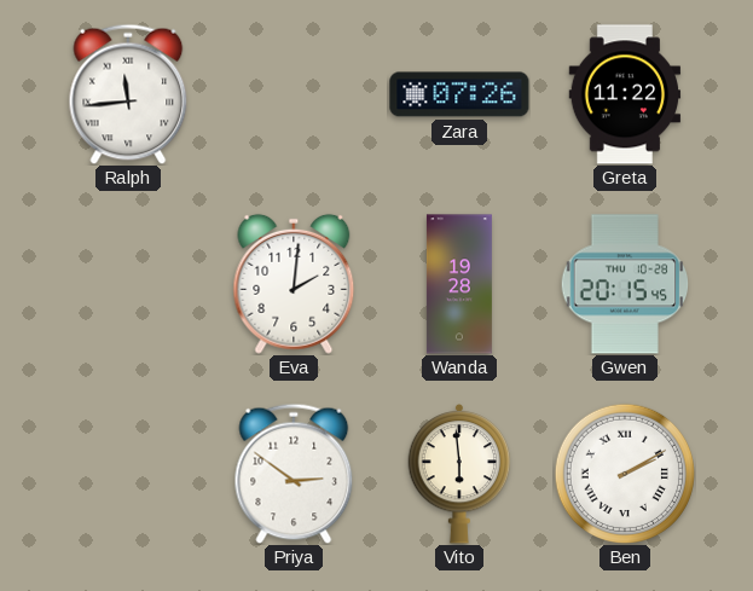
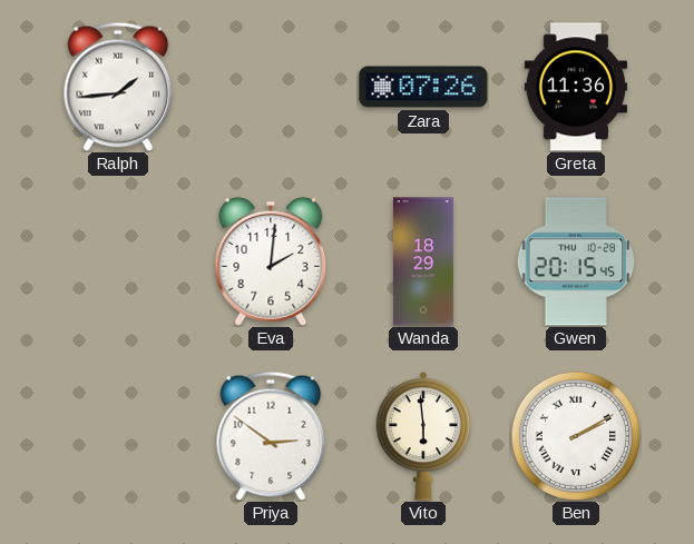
Ralph: 11:44 -> 1:44 (118, 87)
Greta: 11:22 -> 11:36 (576, 87)
Wanda: 19:28 -> 18:29 (423, 261)
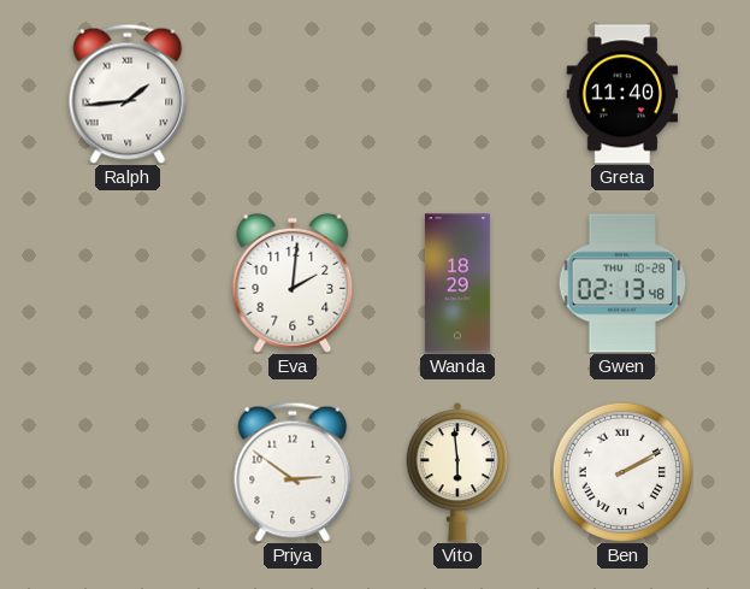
Zara: 07:26 -> none (423, 87)
Greta: 11:36 -> 11:40 (622, 94)
Gwen: 20:15 -> 02:13 (622, 283)
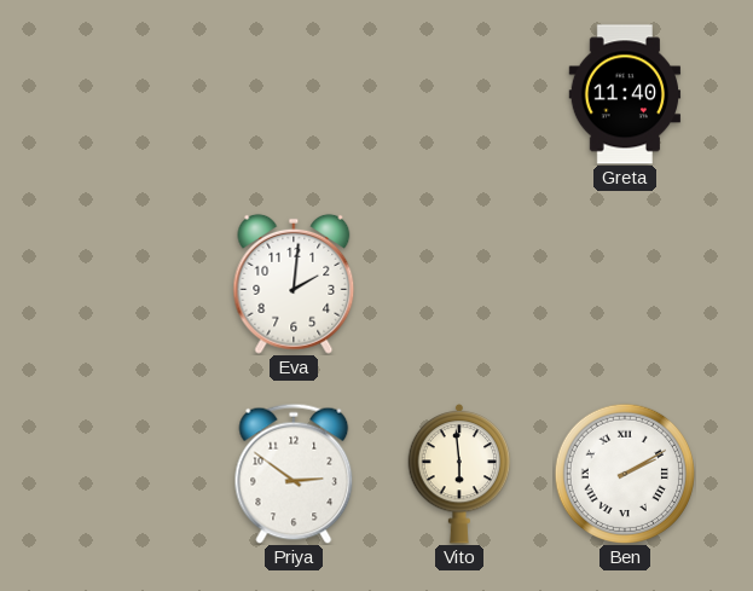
Ralph: 1:44 -> none (128, 94)
Wanda: 18:29 -> none (457, 283)
Gwen: 02:13 -> none (622, 283)
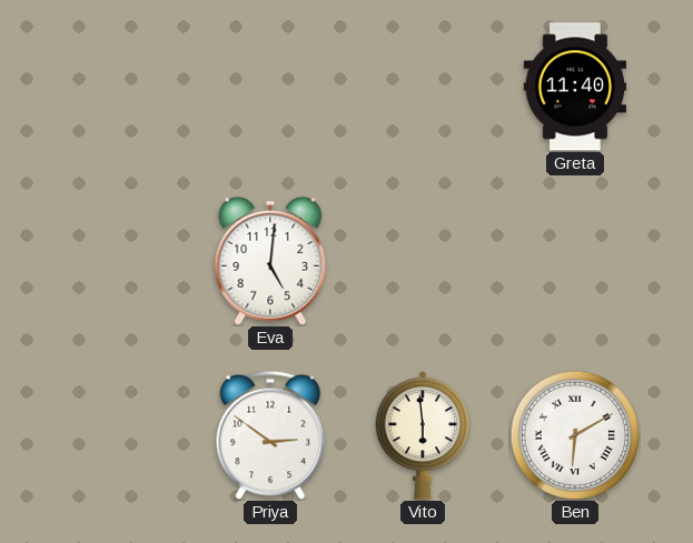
Eva: 2:01 -> 5:01 (270, 261)
Ben: 2:10 -> 6:10 (574, 434)
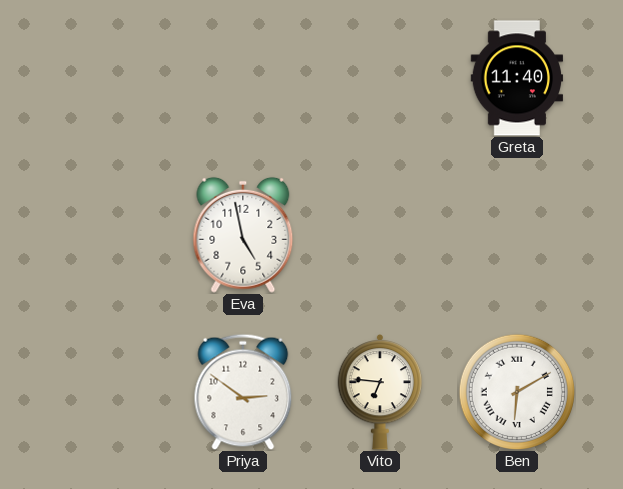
Eva: 5:01 -> 4:58 (243, 235)
Vito: 5:59 -> 6:46 (380, 392)
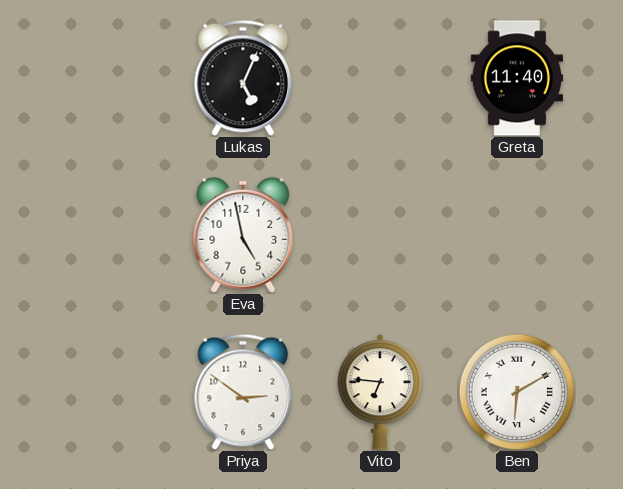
Lukas: none -> 5:04 (243, 78)
